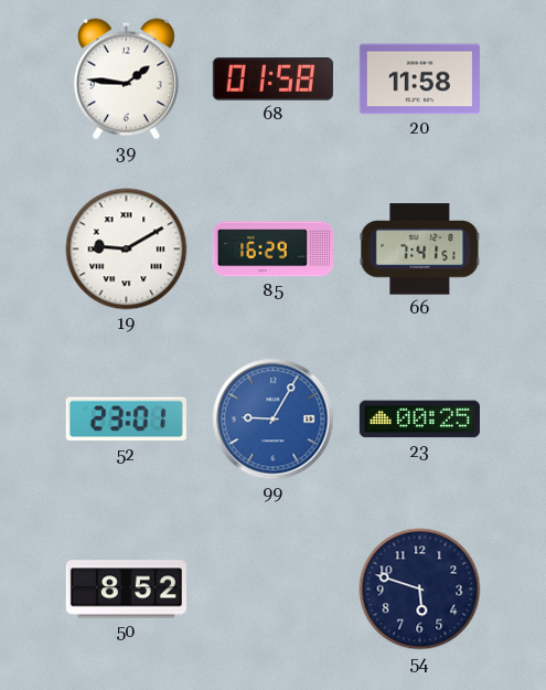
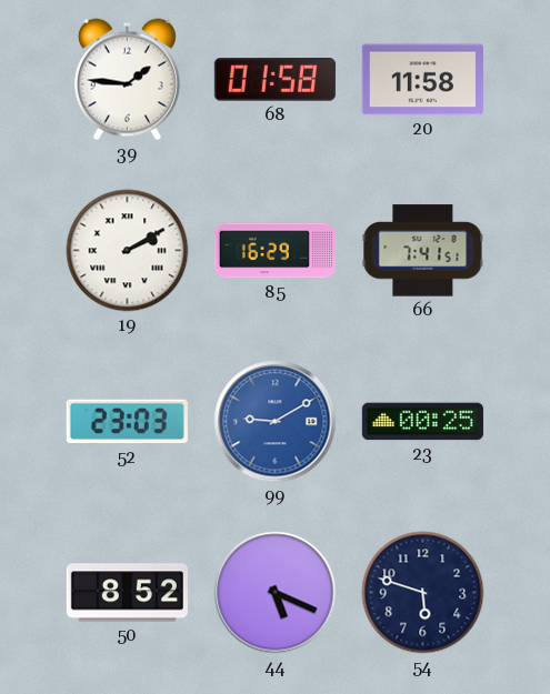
19: 9:10 -> 2:10 (128, 251)
52: 23:01 -> 23:03 (127, 422)
99: 9:05 -> 9:10 (276, 422)
44: none -> 5:19 (276, 593)
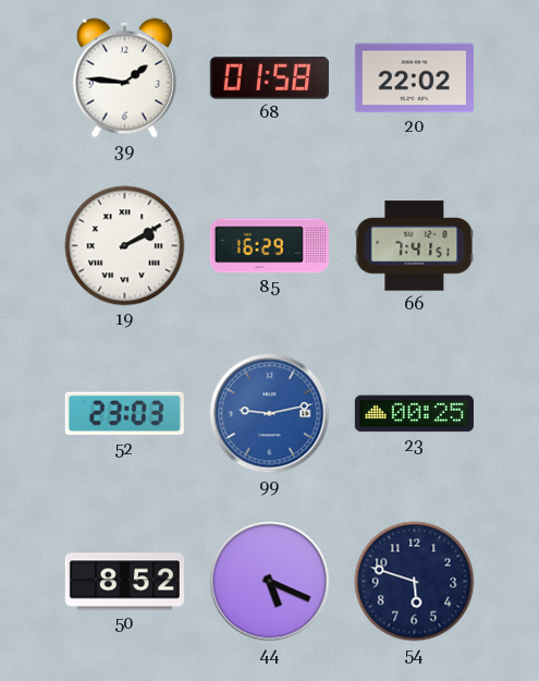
20: 11:58 -> 22:02 (414, 78)
99: 9:10 -> 9:13 (270, 414)
